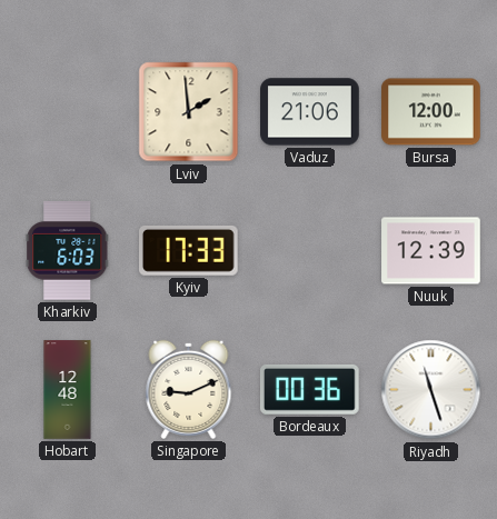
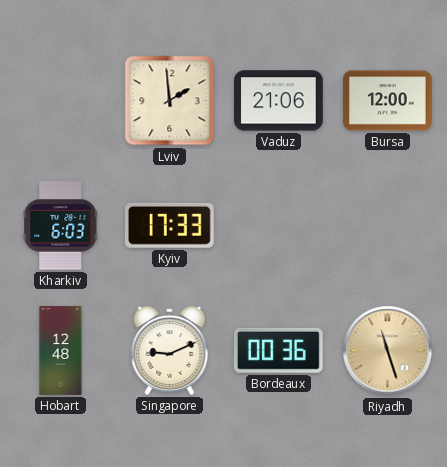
Nuuk: 12:39 -> none (431, 251)
Riyadh dial: white -> champagne (388, 351)
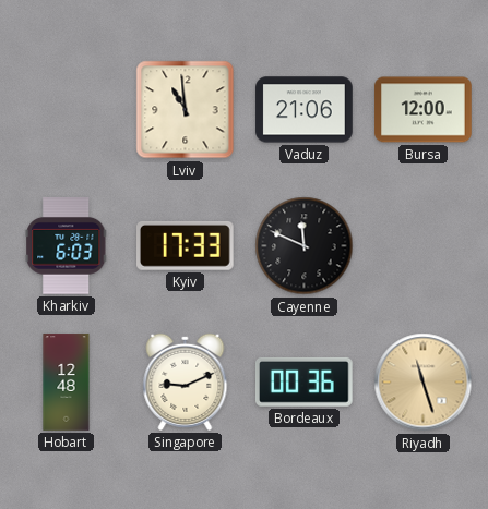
Lviv: 1:59 -> 10:59 (186, 110)
Cayenne: none -> 11:49 (305, 246)
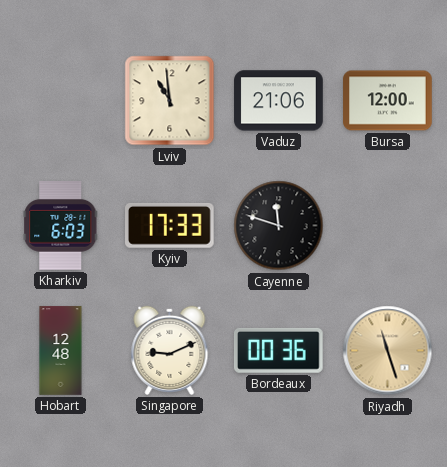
Cayenne: 11:49 -> 11:48 (279, 226)
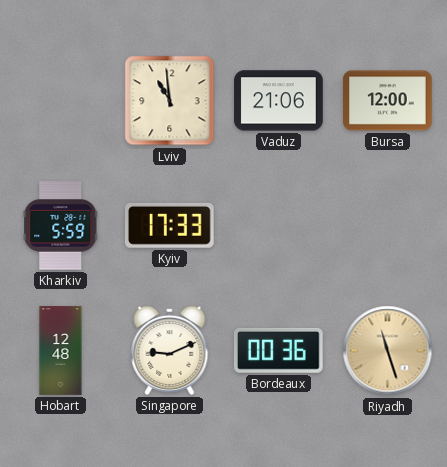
Kharkiv: 6:03 -> 5:59 (61, 226)
Cayenne: 11:48 -> none (279, 226)
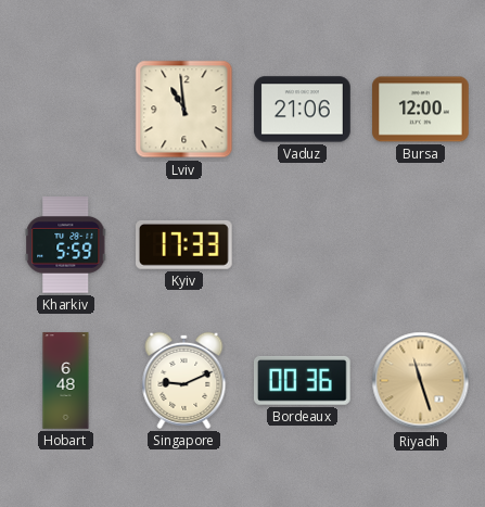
Hobart: 12:48 -> 6:48 (66, 381)
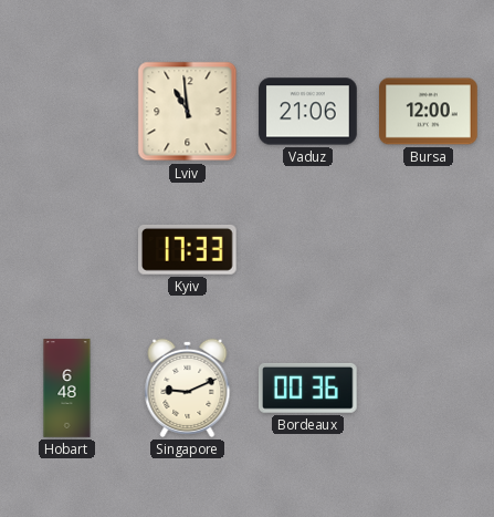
Kharkiv: 5:59 -> none (66, 245)
Riyadh: 11:27 -> none (421, 381)
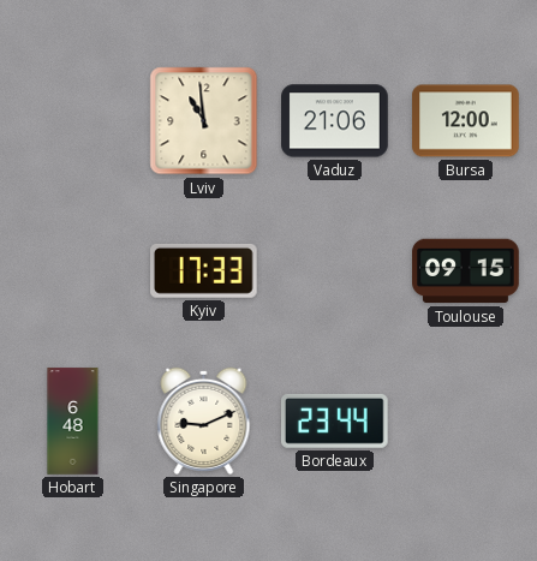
Toulouse: none -> 09:15 (466, 271)
Bordeaux: 00:36 -> 23:44 (334, 420)
